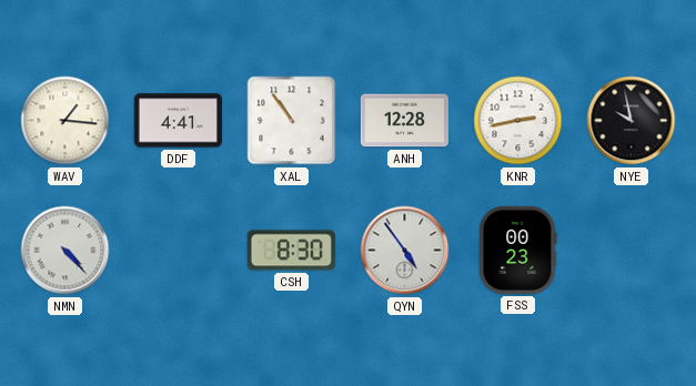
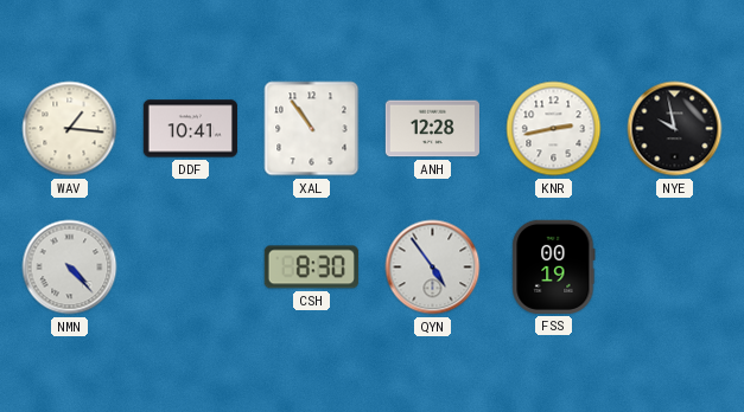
DDF: 4:41 -> 10:41 (190, 129)
FSS: 00:23 -> 00:19 (554, 266)
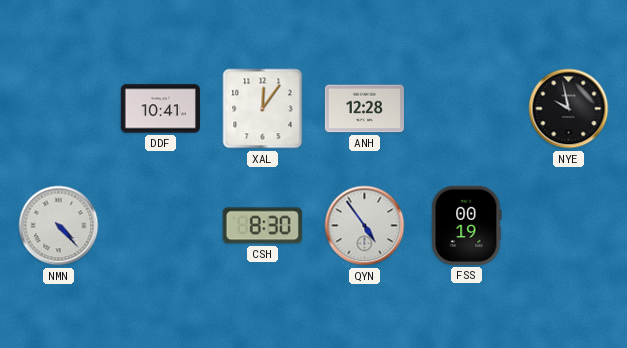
WAV: 1:16 -> none (70, 129)
XAL: 10:54 -> 12:06 (263, 109)
KNR: 2:43 -> none (554, 129)
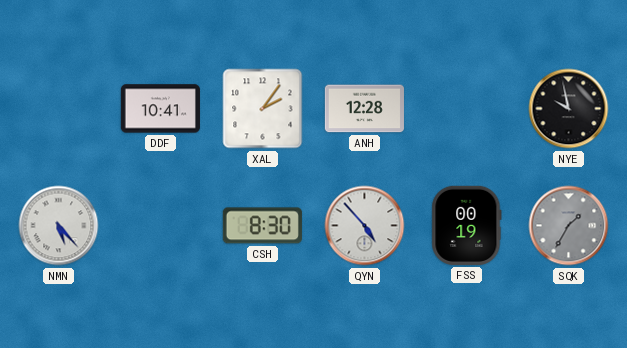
XAL: 12:06 -> 2:06 (263, 109)
NMN: 4:23 -> 5:23 (59, 226)
QYN: 4:54 -> 4:53 (365, 226)
SQK: none -> 1:35 (569, 226)
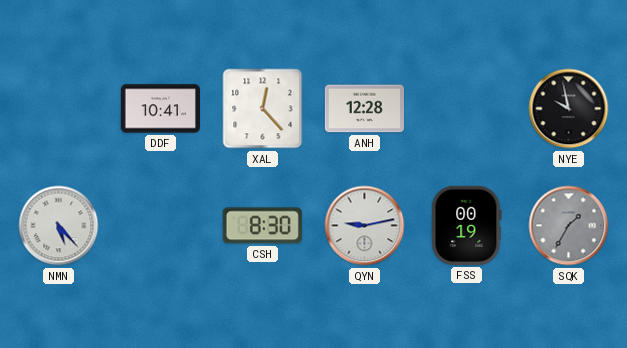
XAL: 2:06 -> 12:23 (263, 109)
QYN: 4:53 -> 9:13 (365, 226)
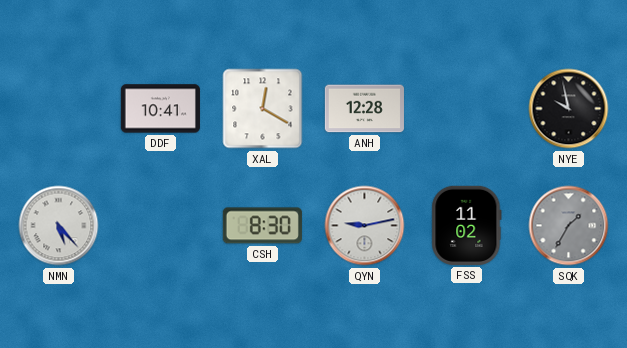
XAL: 12:23 -> 12:20 (263, 109)
FSS: 00:19 -> 11:02 (467, 225)
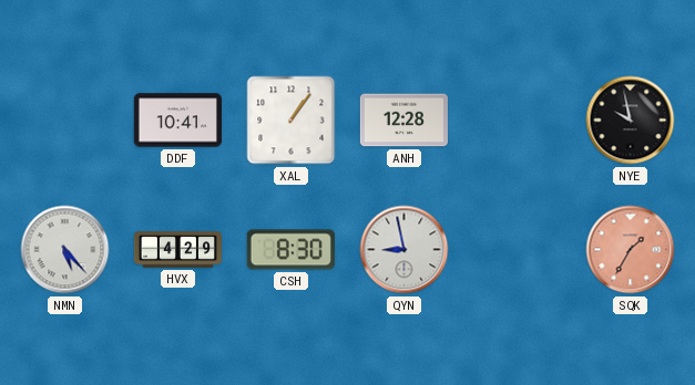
XAL: 12:20 -> 1:06 (292, 121)
HVX: none -> 4:29 (177, 250)
QYN: 9:13 -> 8:58 (405, 250)
FSS: 11:02 -> none (467, 225)
SQK dial: grey -> salmon (631, 250)
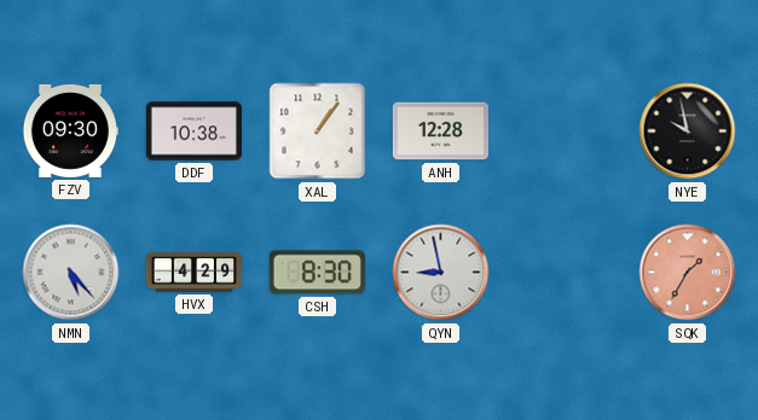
FZV: none -> 09:30 (70, 130)
DDF: 10:41 -> 10:38 (193, 132)
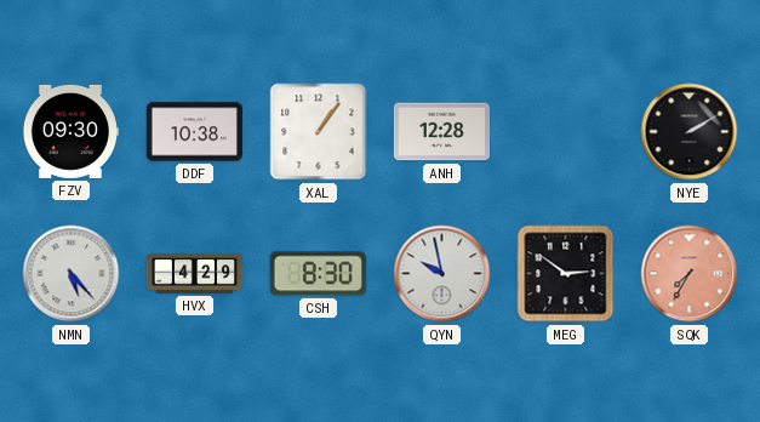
NYE: 9:58 -> 2:10 (690, 132)
QYN: 8:58 -> 9:58 (442, 274)
MEG: none -> 2:51 (566, 274)
SQK: 1:35 -> 7:35 (690, 274)
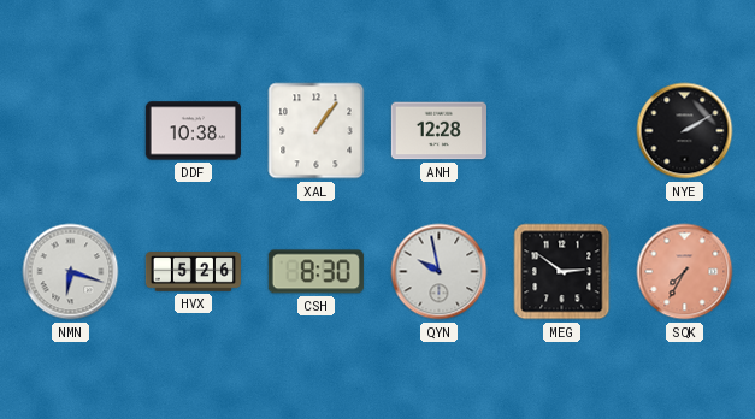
FZV: 09:30 -> none (70, 131)
NMN: 5:23 -> 6:18 (71, 272)
HVX: 4:29 -> 5:26 (193, 272)
